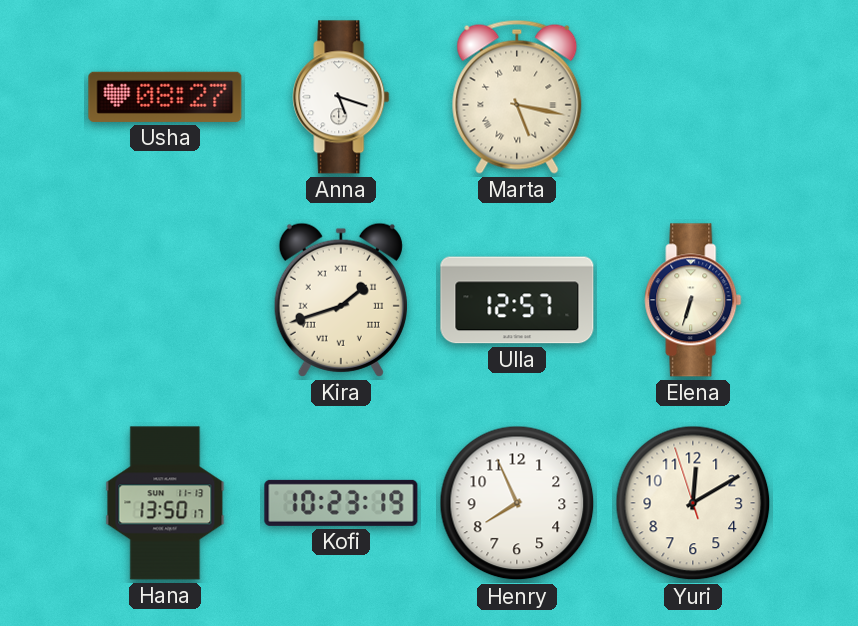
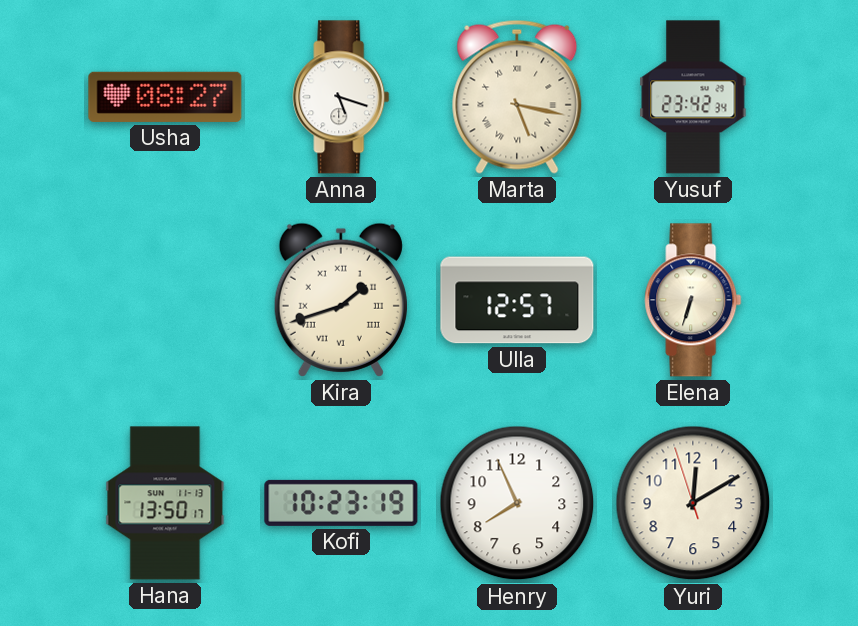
Yusuf: none -> 23:42 (693, 97)
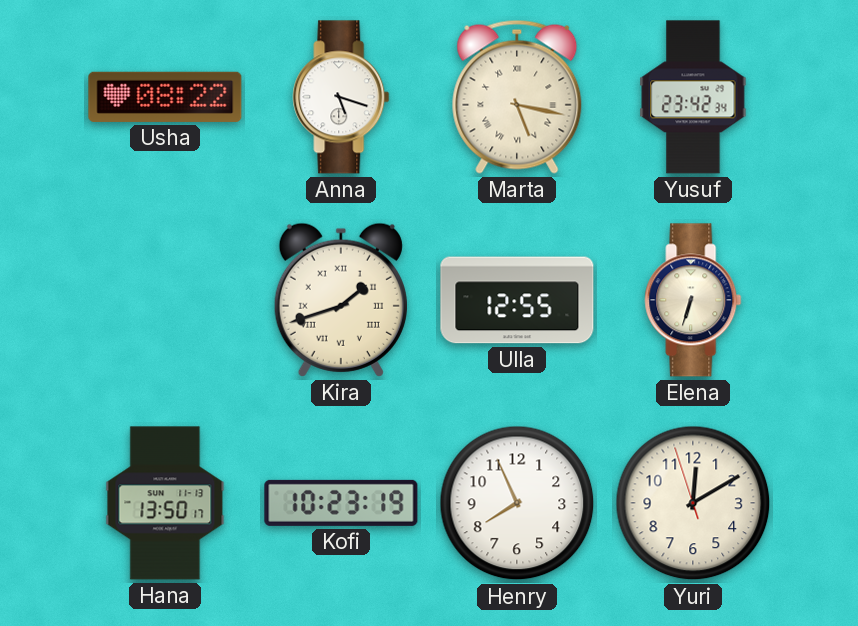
Usha: 08:27 -> 08:22 (165, 97)
Ulla: 12:57 -> 12:55 (517, 300)
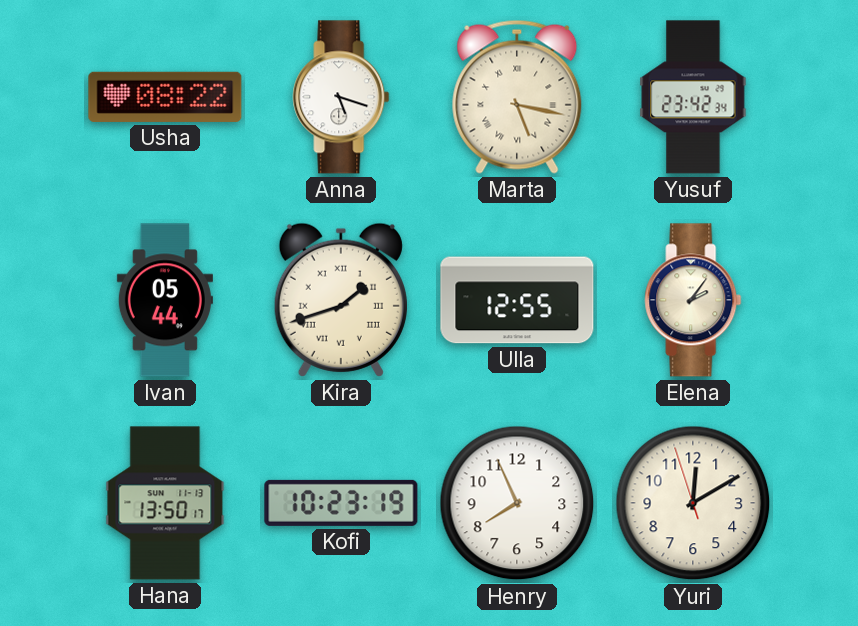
Ivan: none -> 05:44 (165, 300)
Elena: 6:33 -> 2:06 (693, 300)
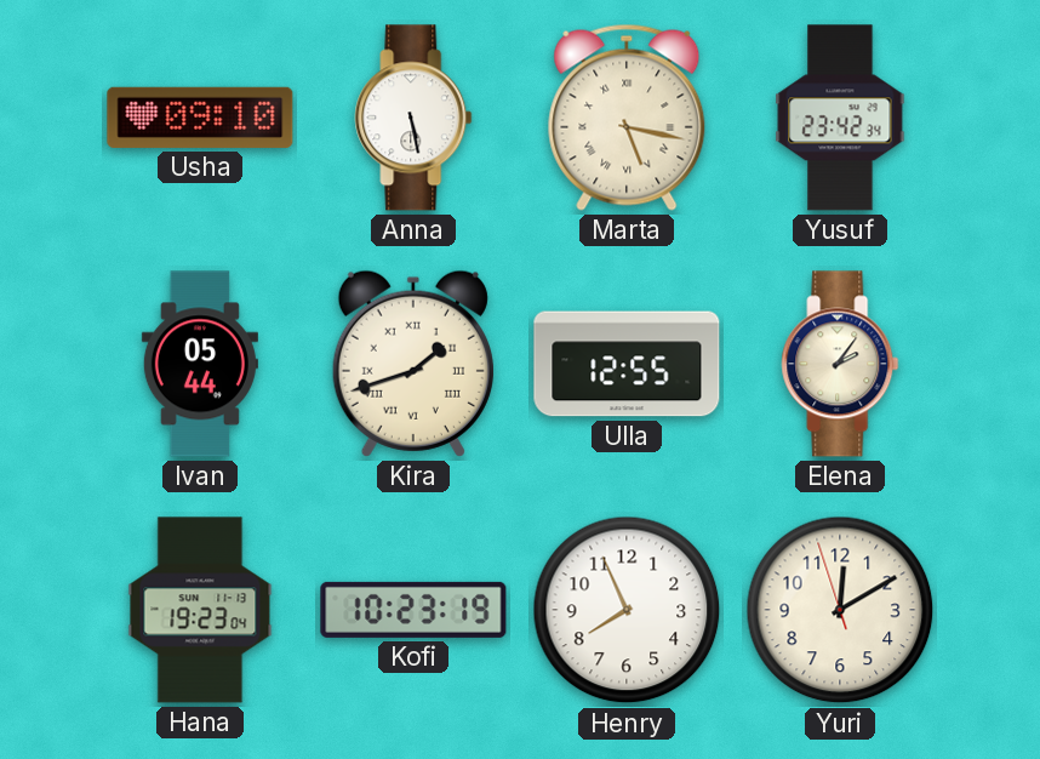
Usha: 08:22 -> 09:10 (200, 118)
Anna: 5:18 -> 5:28 (413, 118)
Hana: 13:50 -> 19:23 (200, 610)
